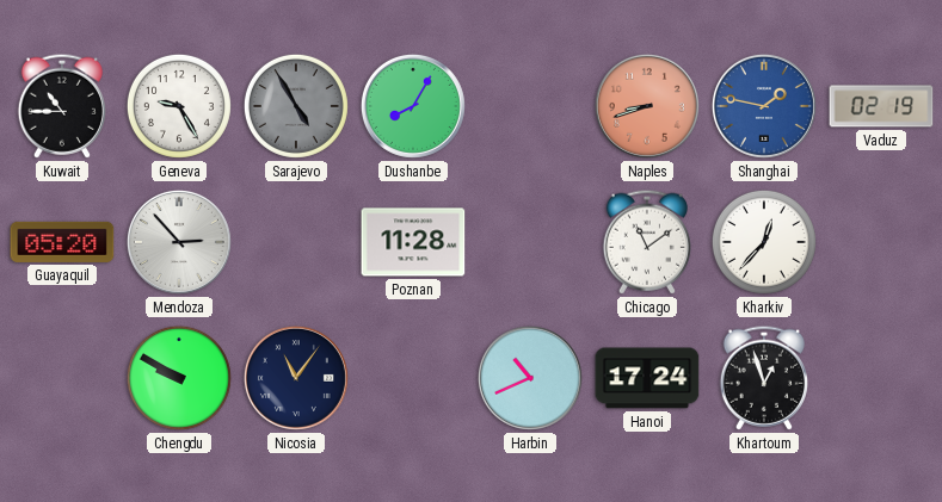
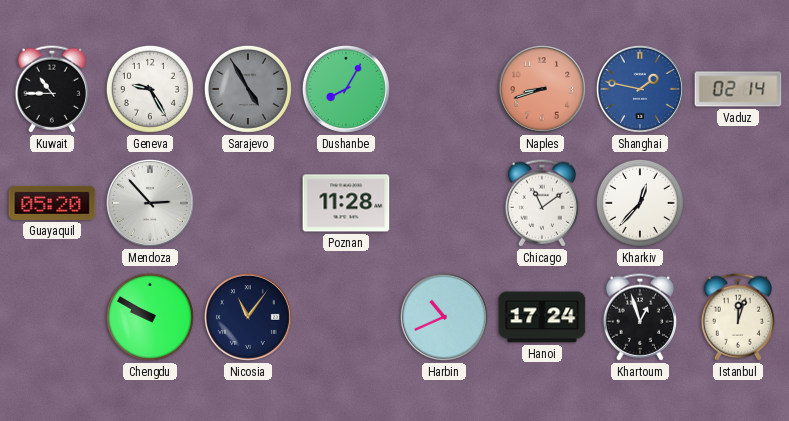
Vaduz: 02:19 -> 02:14 (738, 89)
Istanbul: none -> 12:03 (737, 317)
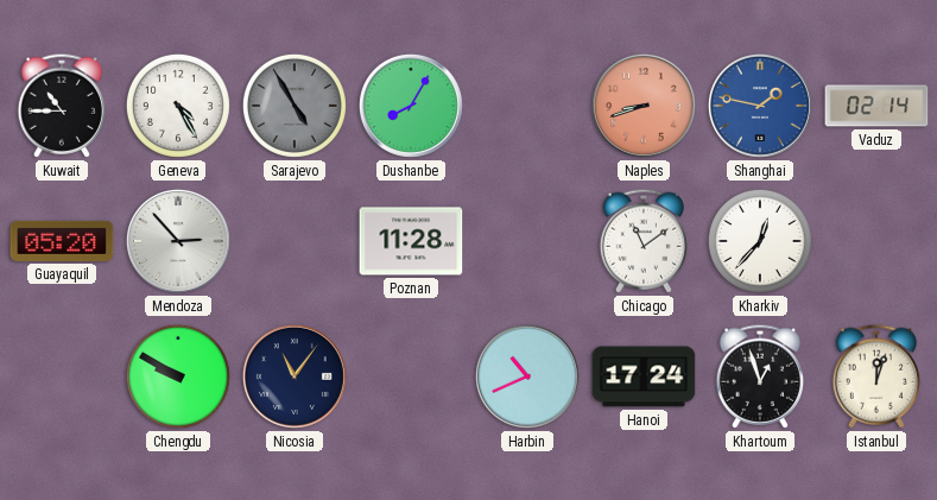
Geneva: 9:25 -> 4:25 (178, 106)
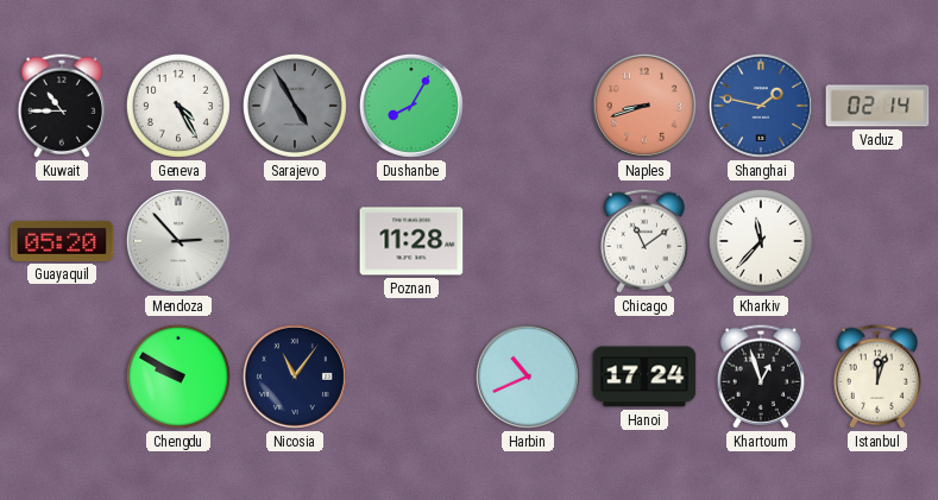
Kharkiv: 12:37 -> 11:37 (761, 241)
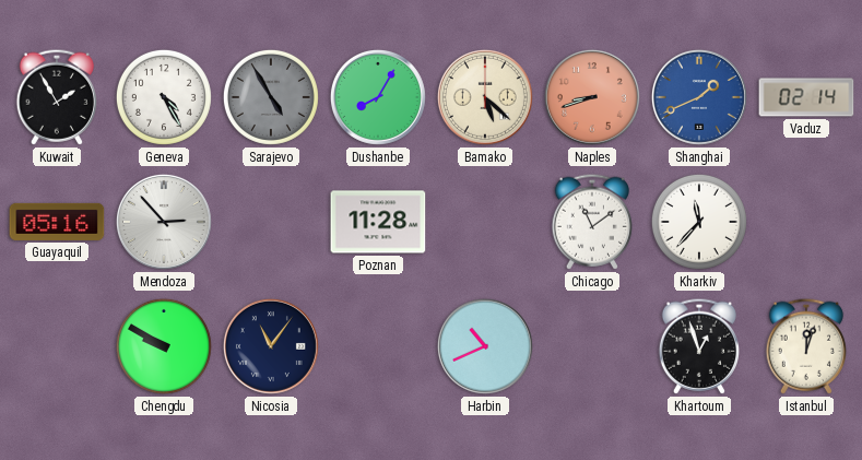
Kuwait: 10:45 -> 1:55 (56, 97)
Bamako: none -> 5:22 (485, 97)
Shanghai: 1:47 -> 1:41 (699, 97)
Guayaquil: 05:20 -> 05:16 (57, 222)
Hanoi: 17:24 -> none (644, 376)
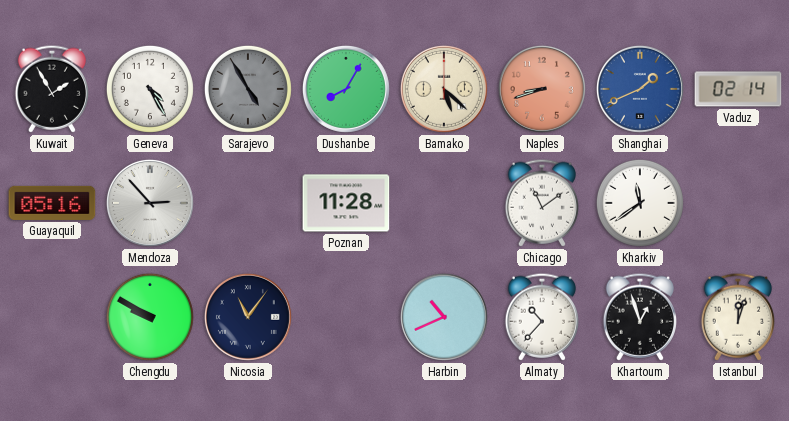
Kharkiv: 11:37 -> 11:39 (640, 203)
Almaty: none -> 10:37 (541, 317)
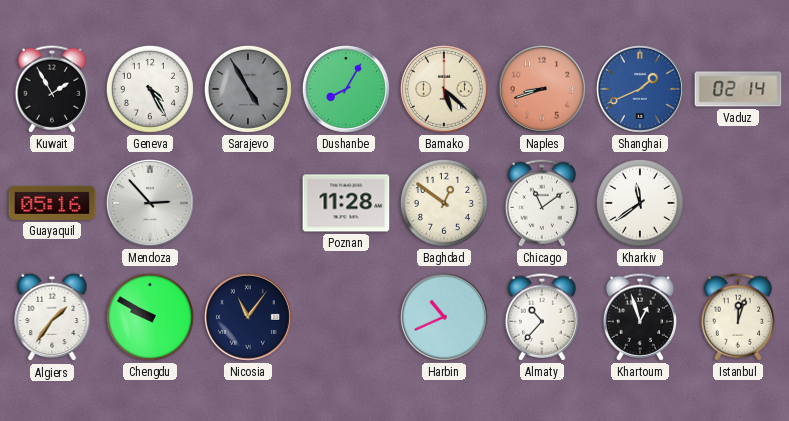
Baghdad: none -> 12:51 (444, 203)
Algiers: none -> 1:36 (52, 317)
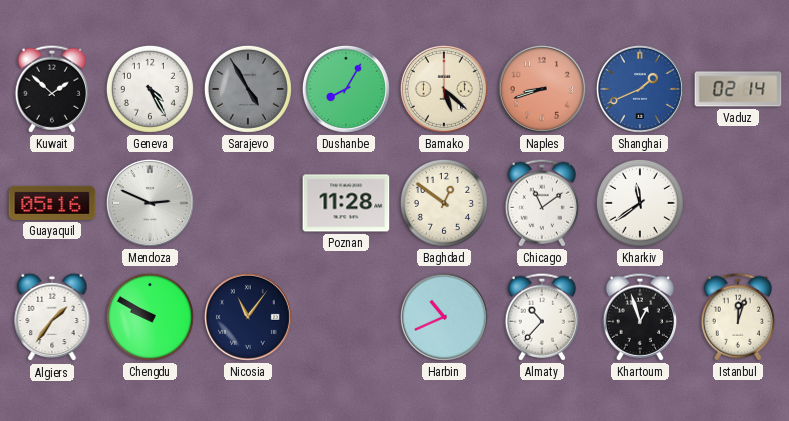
Kuwait: 1:55 -> 1:52 (51, 89)
Mendoza: 2:53 -> 2:49 (150, 203)
